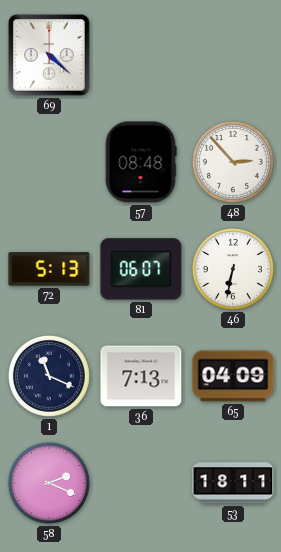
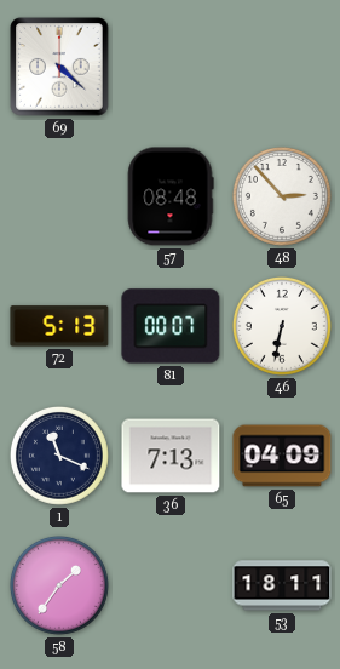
81: 06:07 -> 00:07 (171, 326)
58: 2:19 -> 1:36 (59, 585)
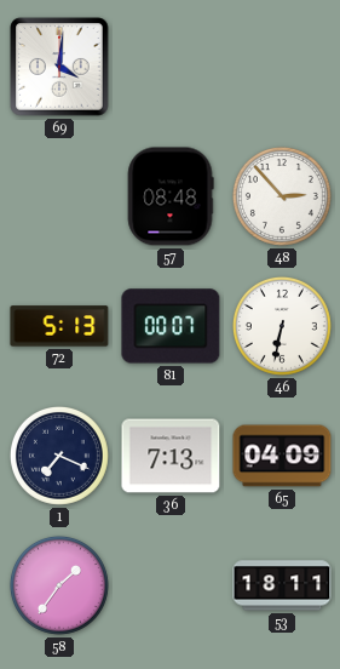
69: 4:22 -> 4:01 (59, 67)
1: 11:19 -> 7:19 (59, 456)
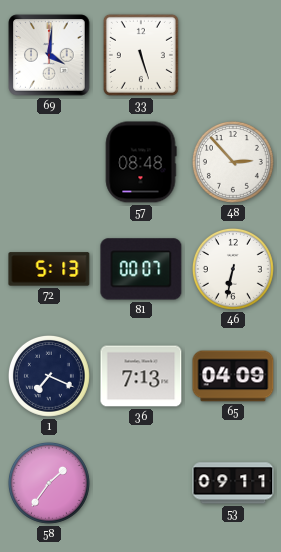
33: none -> 5:27 (141, 55)
53: 18:11 -> 09:11 (233, 483)
